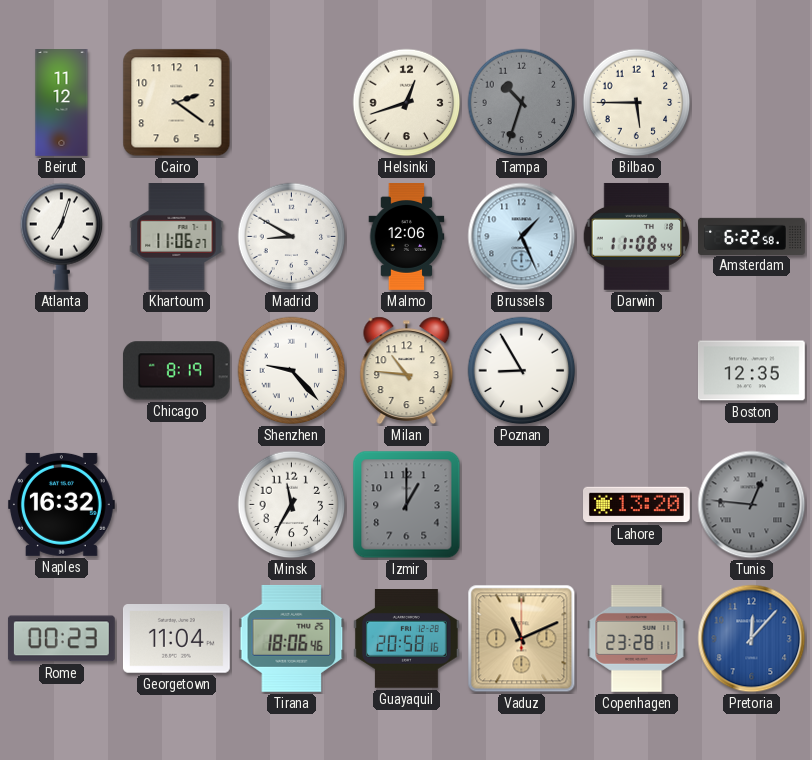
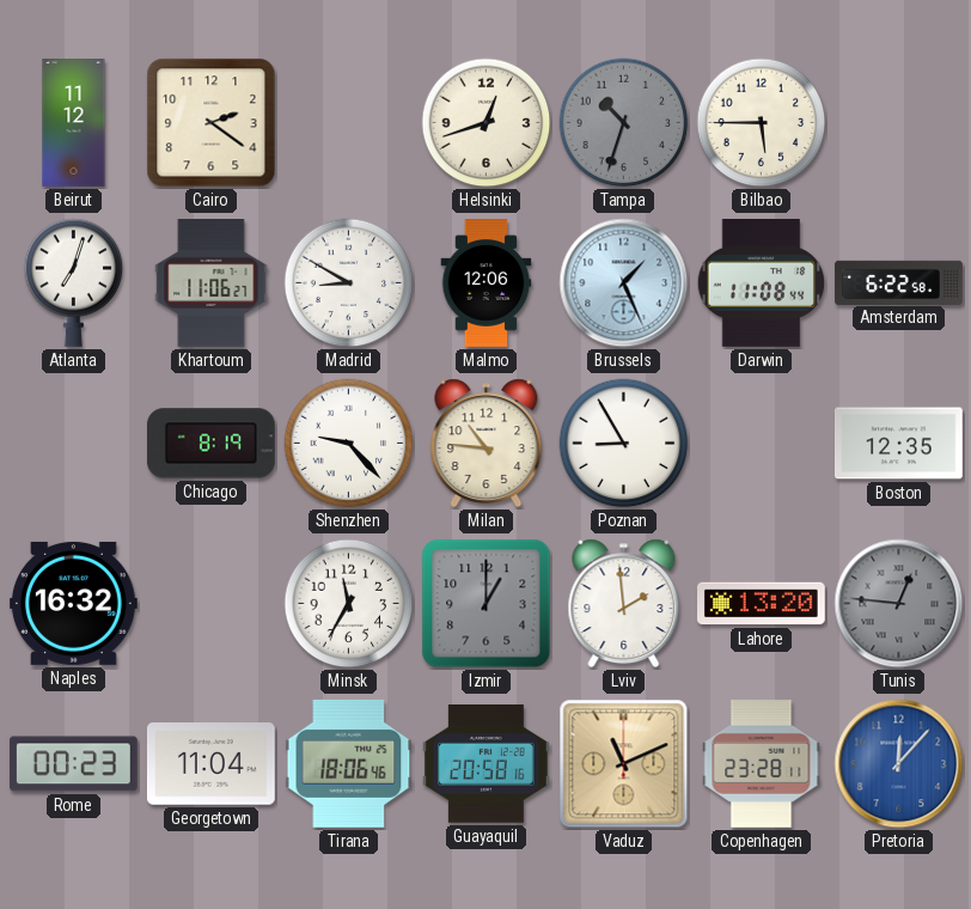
Lviv: none -> 1:59 (624, 604)
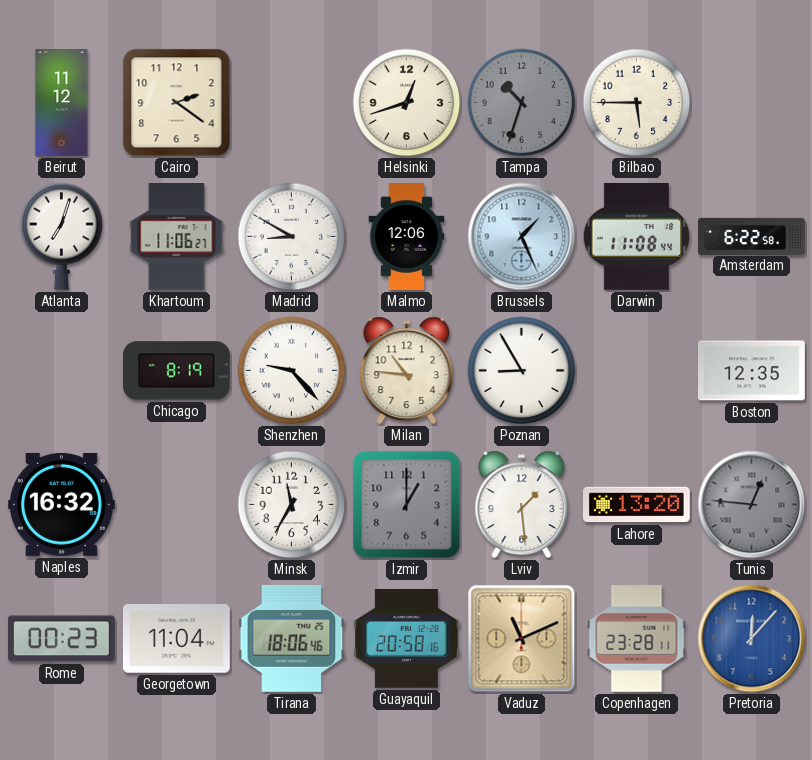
Lviv: 1:59 -> 1:29 (522, 505)
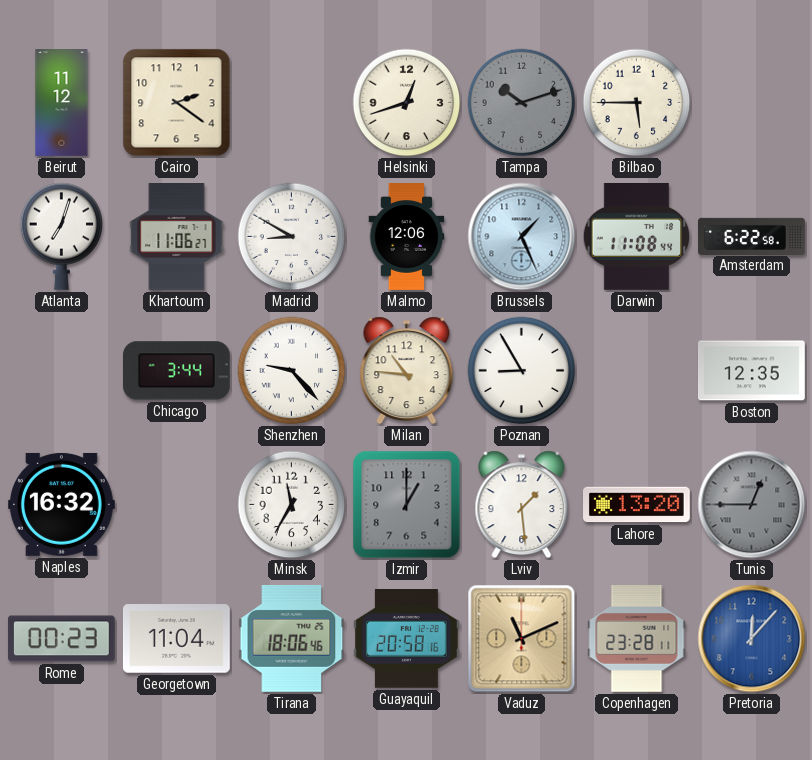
Tampa: 10:33 -> 10:12 (522, 103)
Chicago: 8:19 -> 3:44 (176, 371)
Tunis: 12:46 -> 12:45 (752, 505)
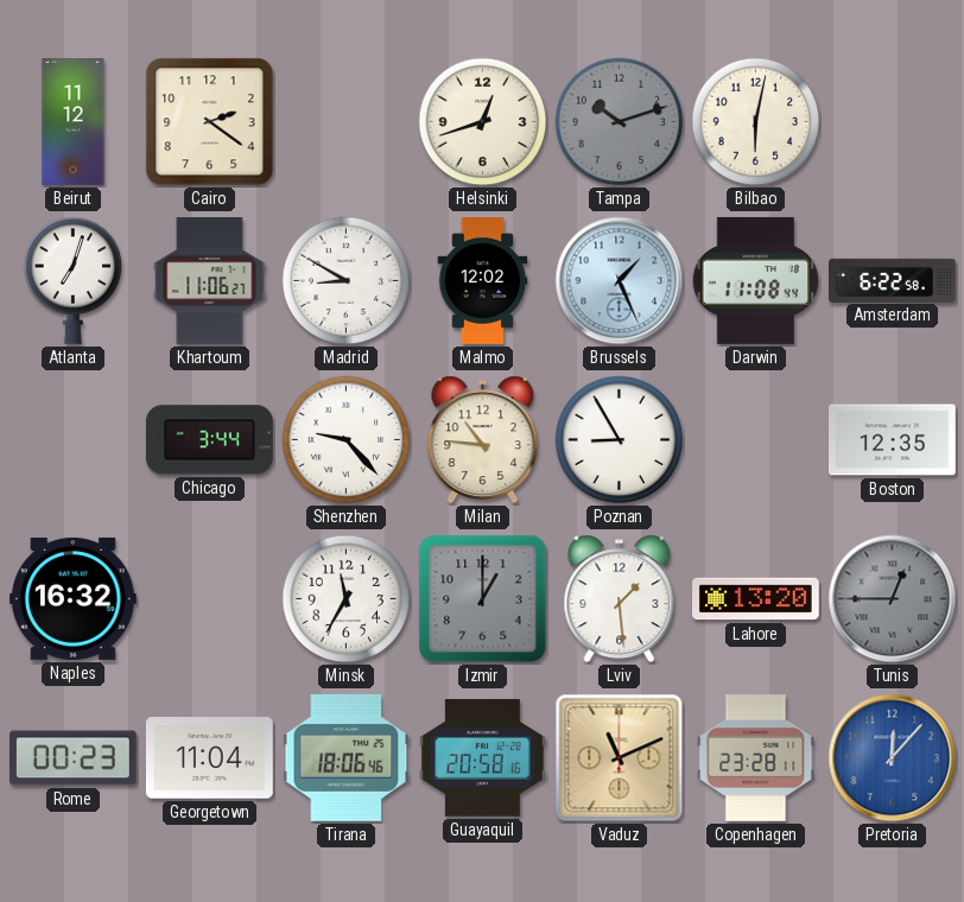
Bilbao: 5:45 -> 6:02 (756, 122)
Malmo: 12:06 -> 12:02 (483, 281)
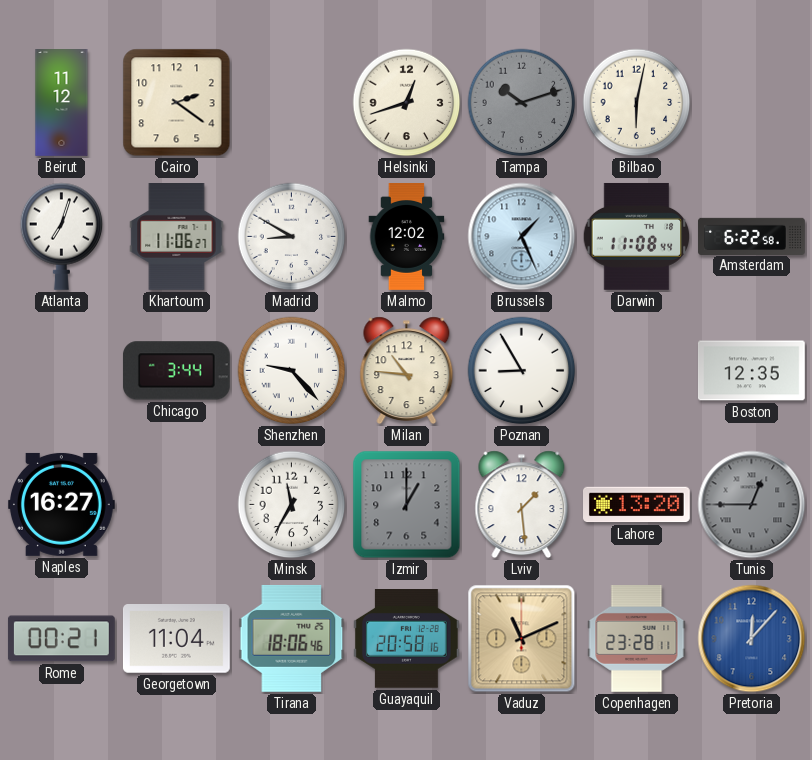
Naples: 16:32 -> 16:27 (61, 504)
Rome: 00:23 -> 00:21 (61, 639)
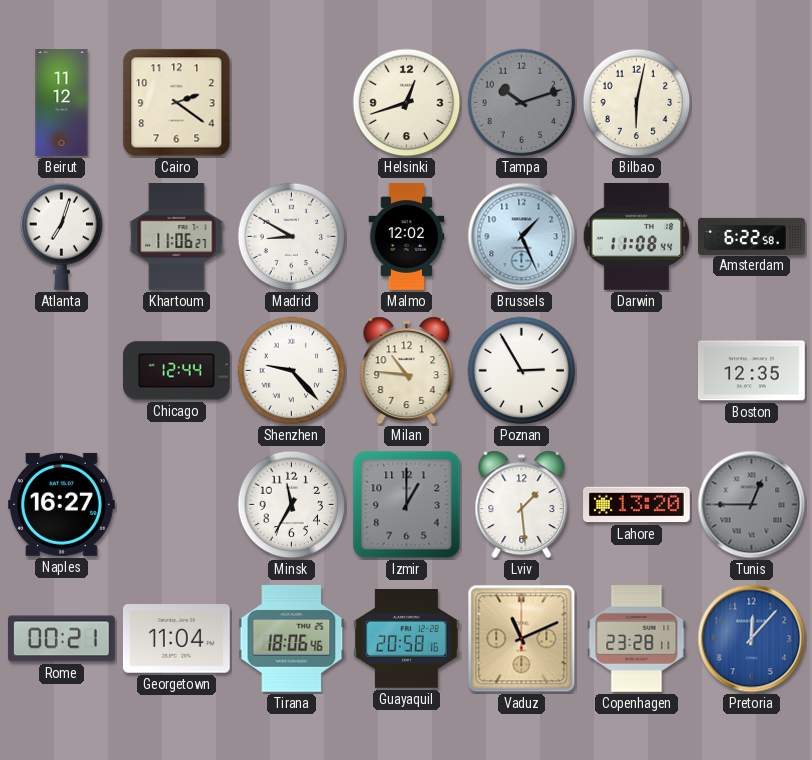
Chicago: 3:44 -> 12:44 (176, 371)
Poznan: 8:55 -> 2:55 (522, 371)
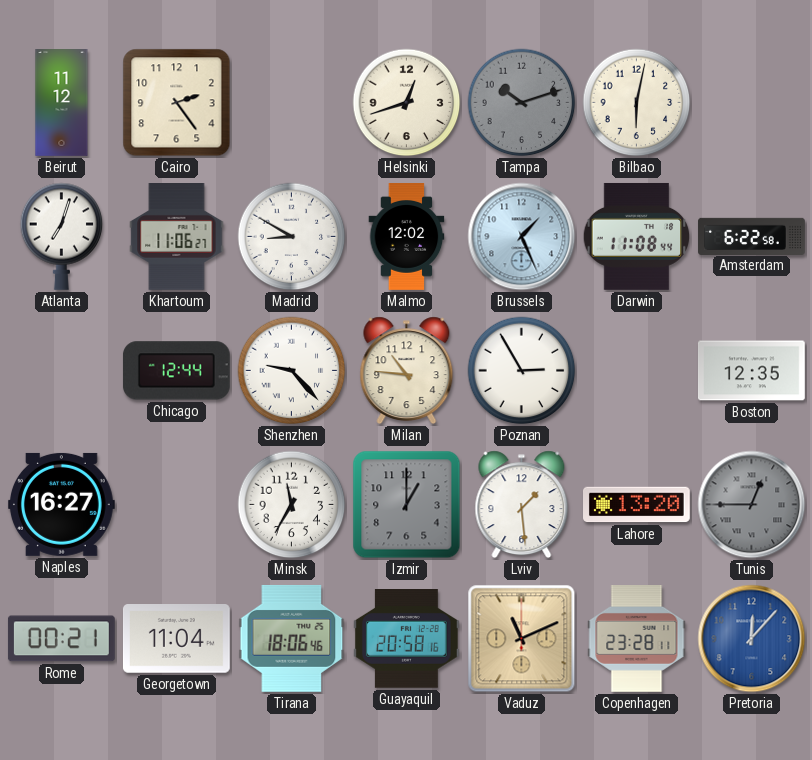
Cairo: 2:21 -> 2:24 (177, 103)
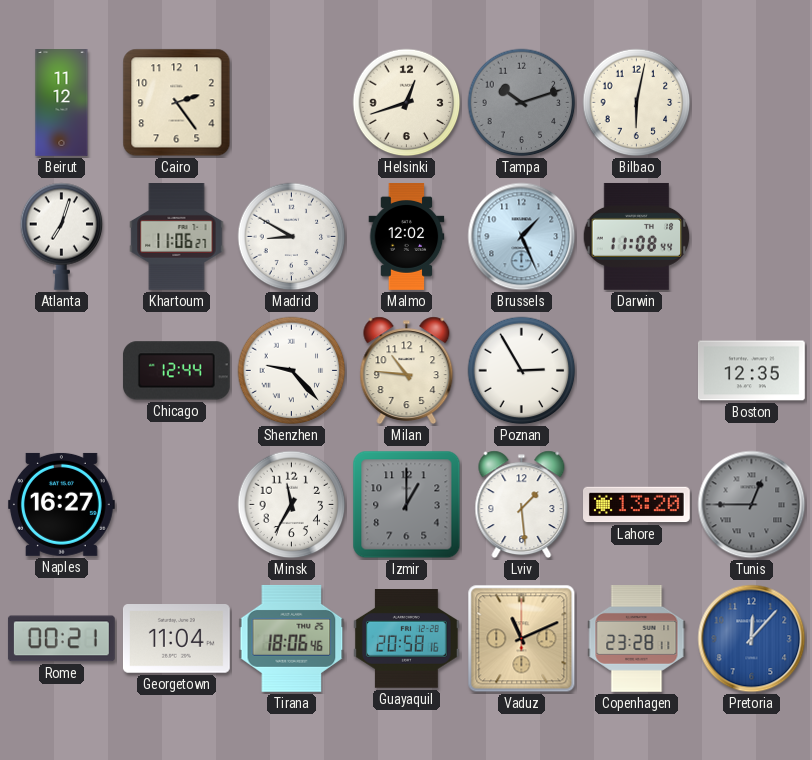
Amsterdam: 6:22 -> none (752, 236)
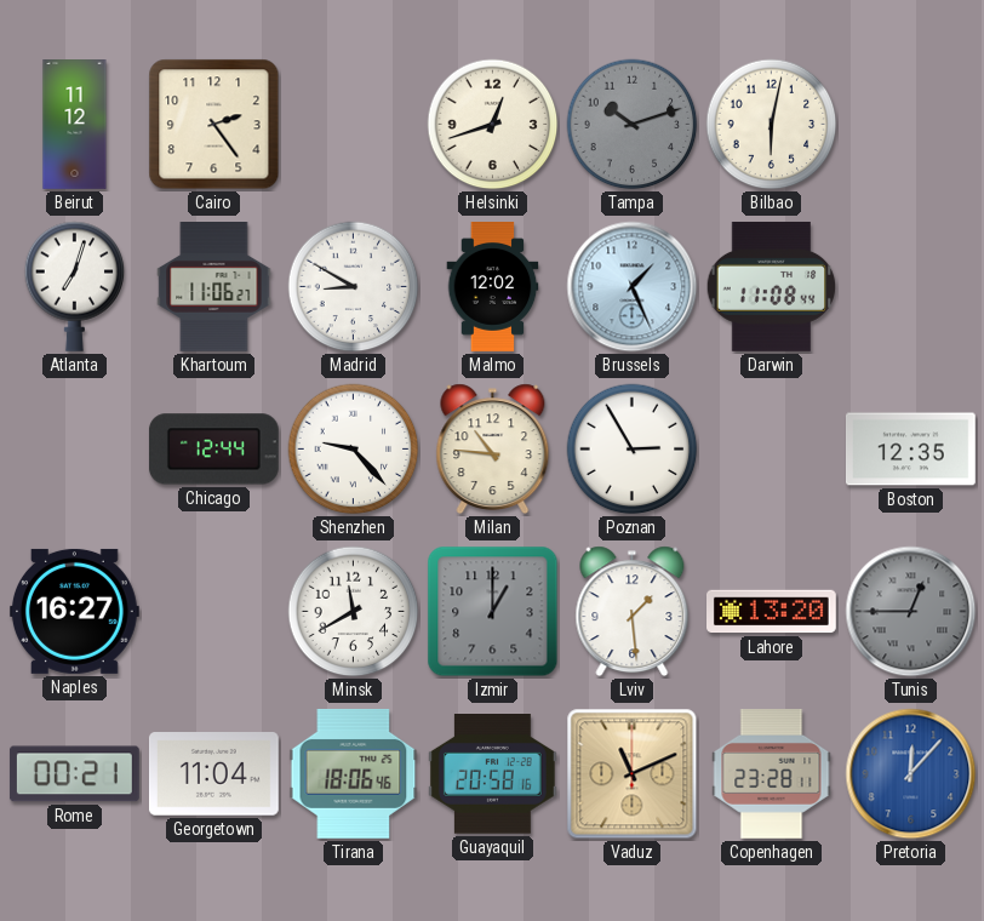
Minsk: 11:35 -> 11:40 (354, 612)
